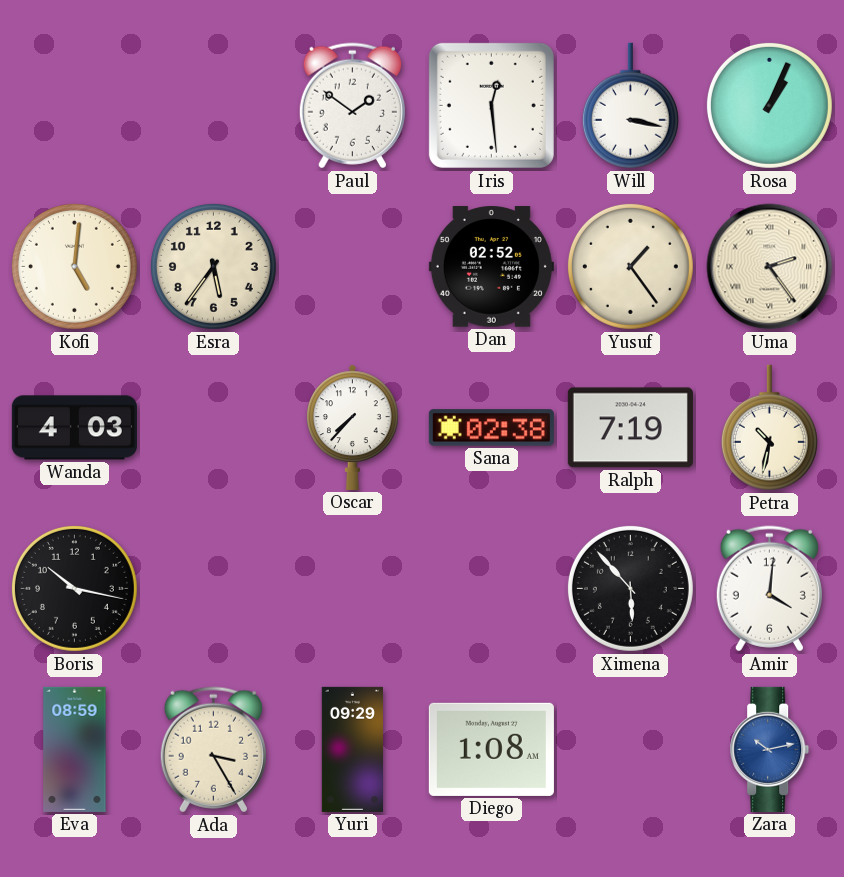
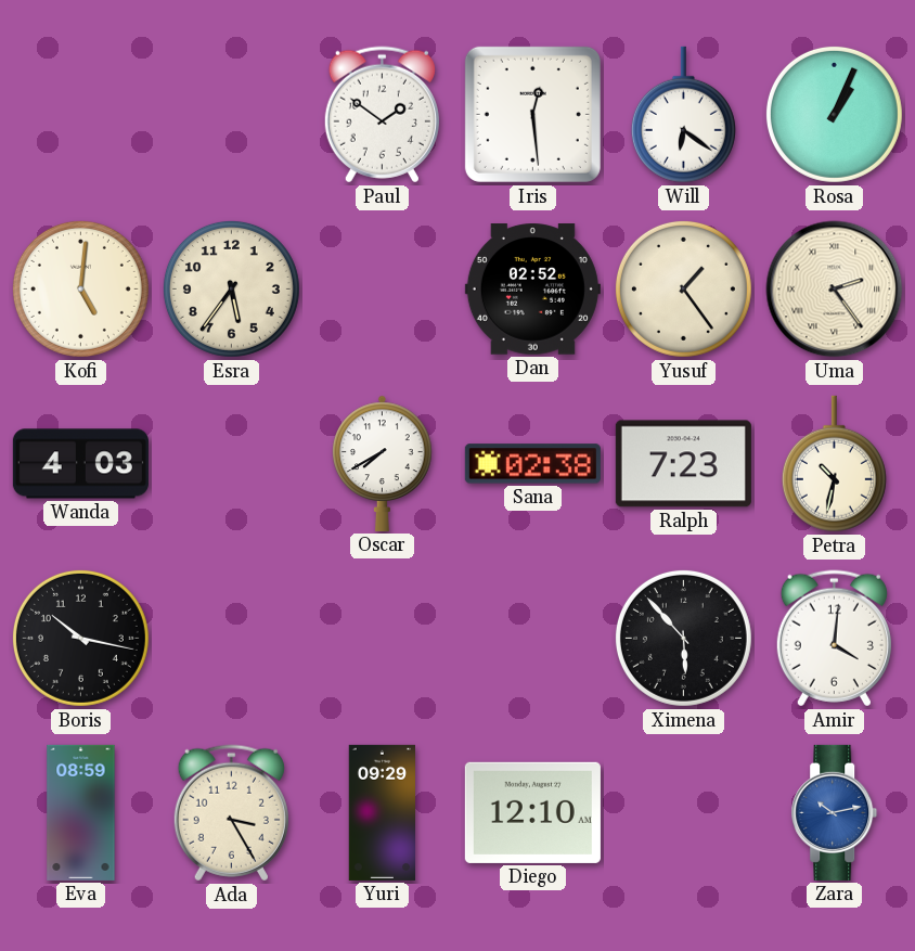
Will: 3:17 -> 6:21 (683, 115)
Oscar: 7:37 -> 7:40 (383, 463)
Ralph: 7:19 -> 7:23 (683, 464)
Diego: 1:08 -> 12:10 (532, 812)
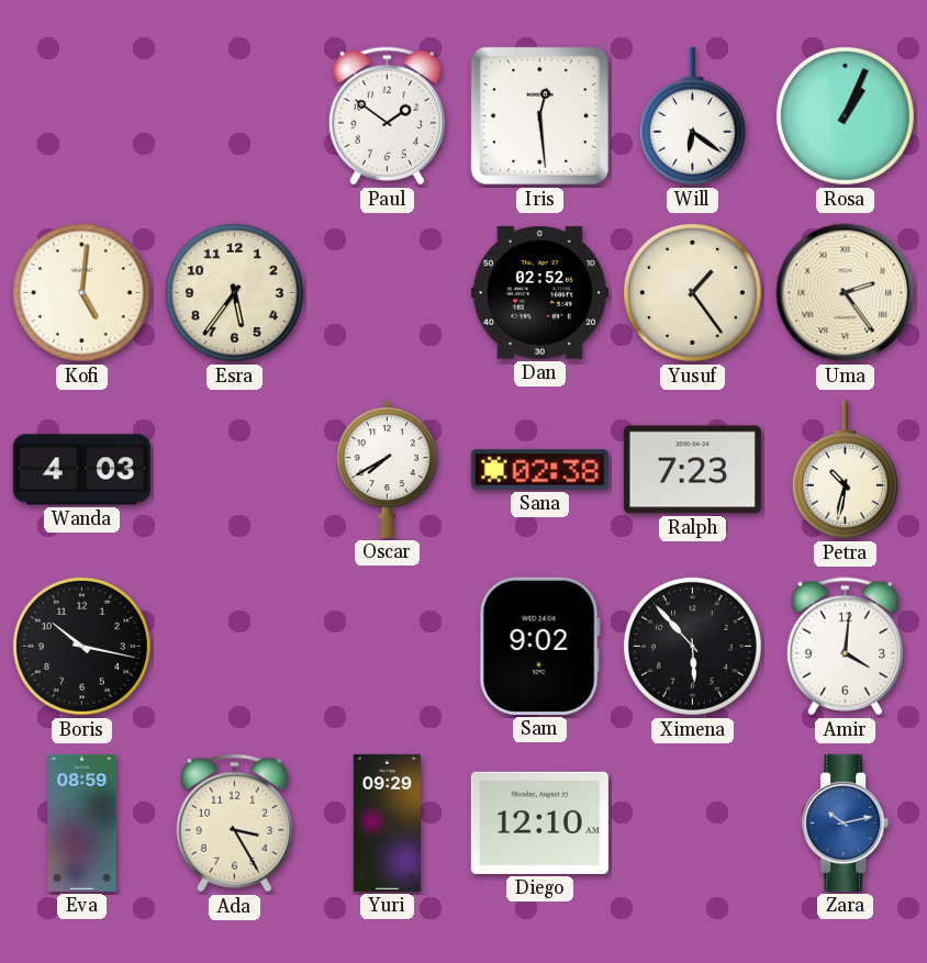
Sam: none -> 9:02 (539, 646)
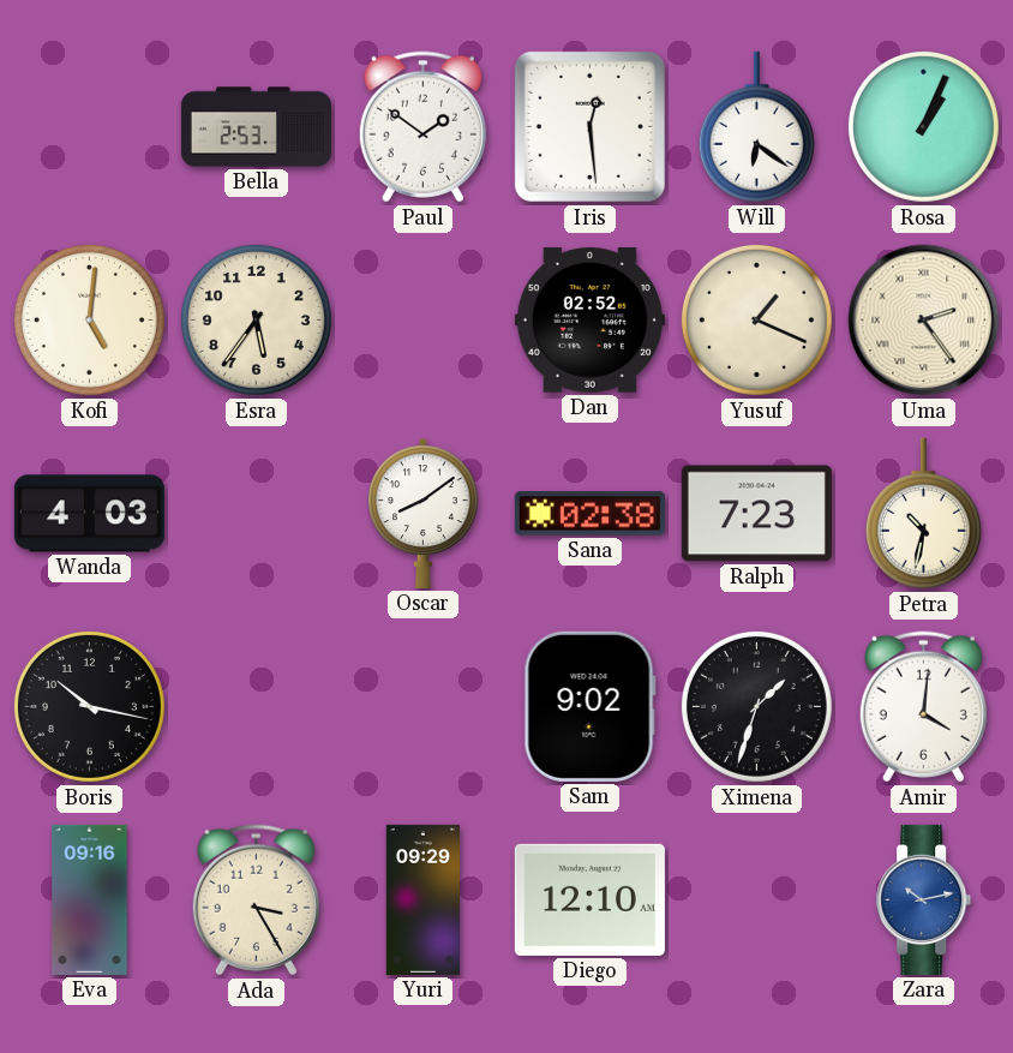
Bella: none -> 2:53 (256, 127)
Yusuf: 1:24 -> 1:19 (756, 319)
Oscar: 7:40 -> 8:09 (424, 513)
Ximena: 5:53 -> 1:33 (756, 706)
Eva: 08:59 -> 09:16 (90, 899)
